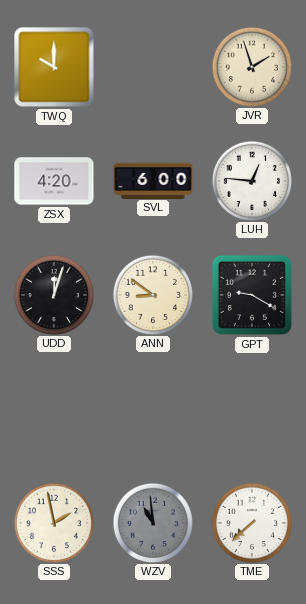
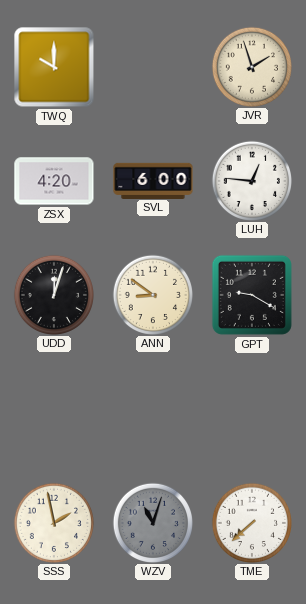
WZV: 10:59 -> 11:03 (152, 522)
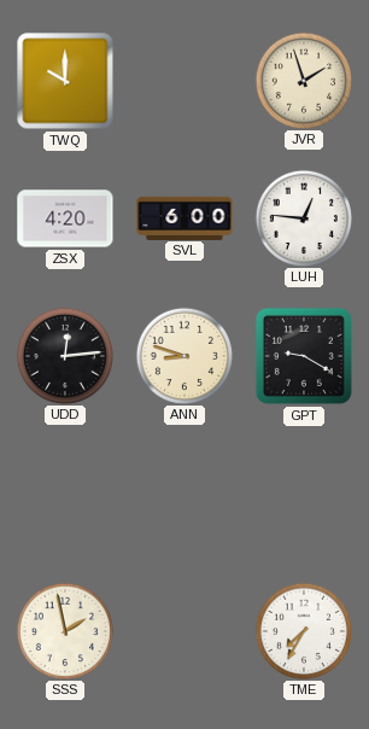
UDD: 12:03 -> 12:14 (64, 355)
ANN: 8:51 -> 8:48 (183, 355)
WZV: 11:03 -> none (152, 522)
TME: 7:38 -> 7:35 (303, 630)
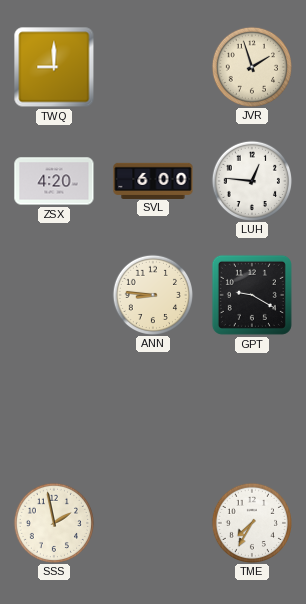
TWQ: 10:00 -> 9:00 (54, 67)
UDD: 12:14 -> none (64, 355)
ANN: 8:48 -> 8:46 (152, 294)
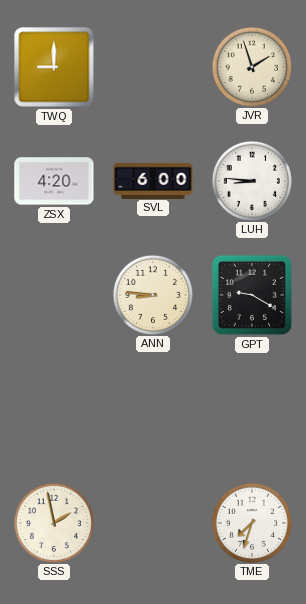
LUH: 12:46 -> 8:46 (251, 180)
TME: 7:35 -> 7:33 (251, 522)
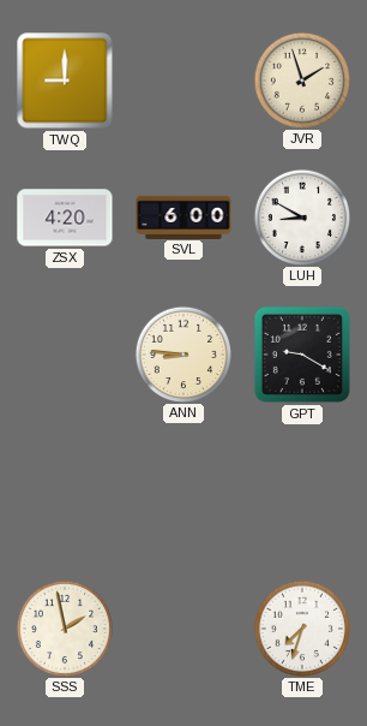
LUH: 8:46 -> 8:50 (301, 216)
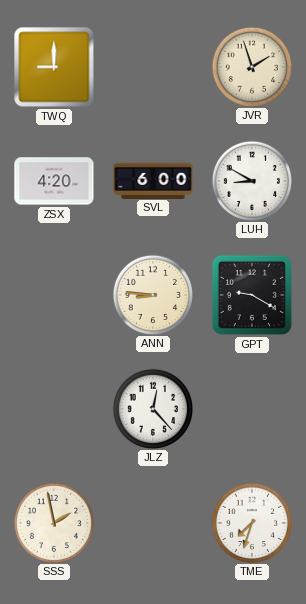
JLZ: none -> 12:23 (152, 408)
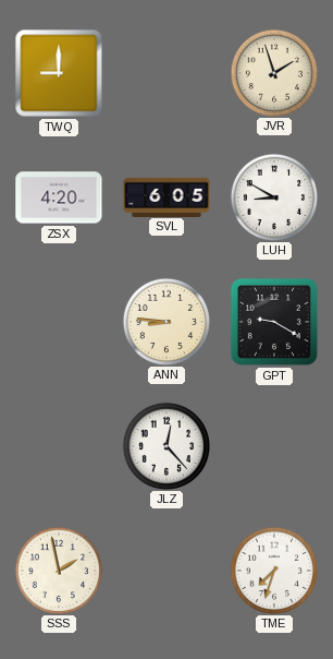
SVL: 6:00 -> 6:05 (166, 196)
